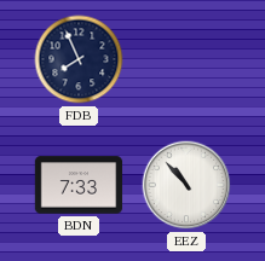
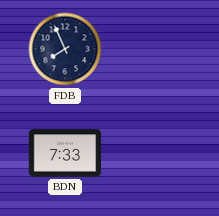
EEZ: 10:53 -> none (186, 185)
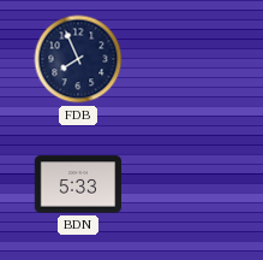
BDN: 7:33 -> 5:33 (78, 184)
